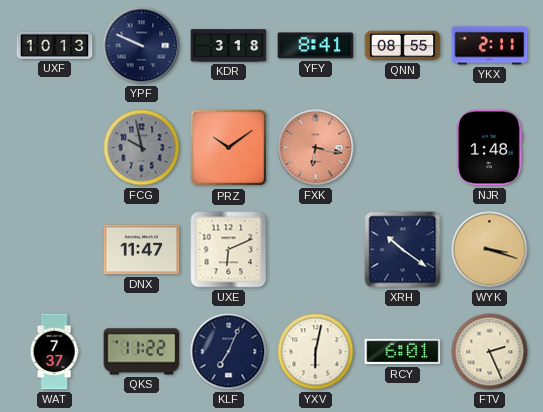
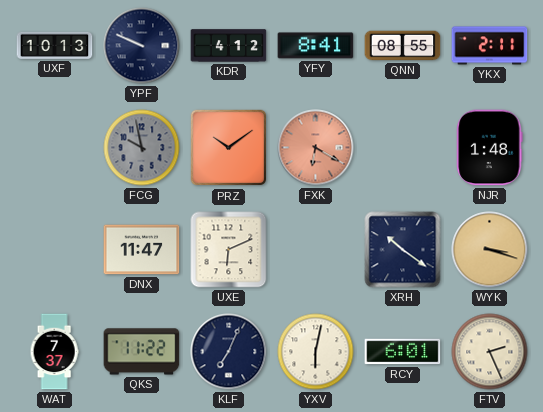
KDR: 3:18 -> 4:12 (229, 46)
FXK: 6:17 -> 6:20 (316, 148)
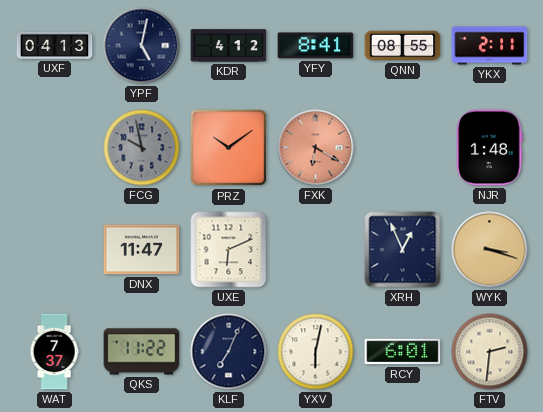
UXF: 10:13 -> 04:13 (55, 45)
YPF: 9:49 -> 5:02 (142, 46)
XRH: 10:21 -> 12:56 (403, 250)
FTV: 2:26 -> 2:31 (490, 352)
